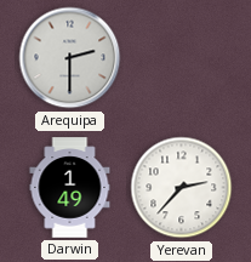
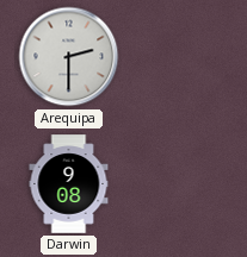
Darwin: 1:49 -> 9:08 (69, 184)
Yerevan: 2:37 -> none (182, 188)
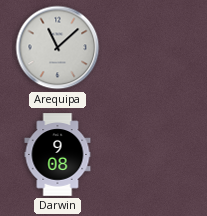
Arequipa: 2:30 -> 11:08 (58, 48)
